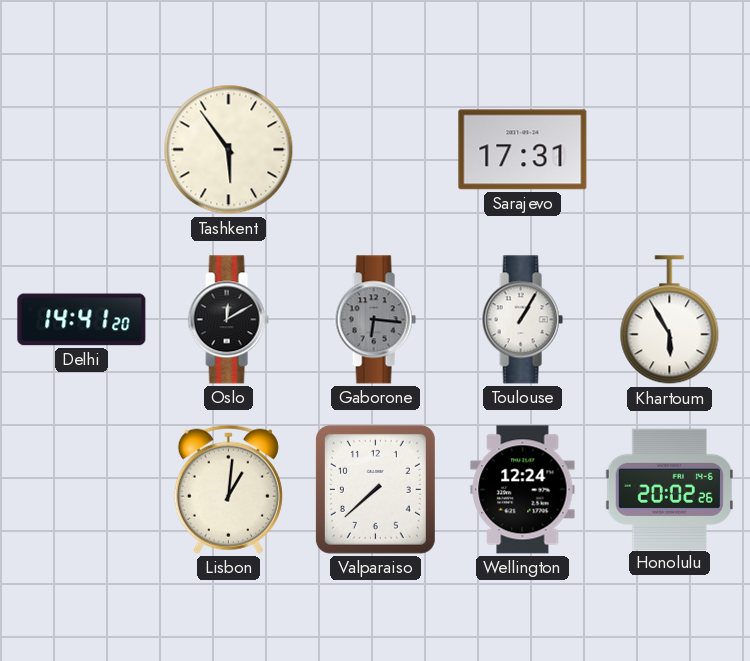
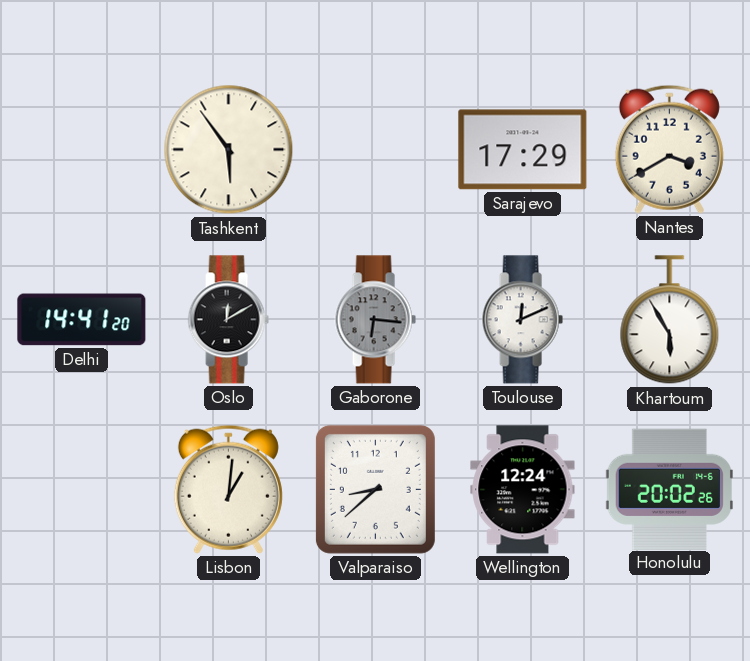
Sarajevo: 17:31 -> 17:29 (523, 150)
Nantes: none -> 3:40 (669, 149)
Toulouse: 1:05 -> 12:11 (522, 320)
Valparaiso: 7:38 -> 8:38 (375, 489)
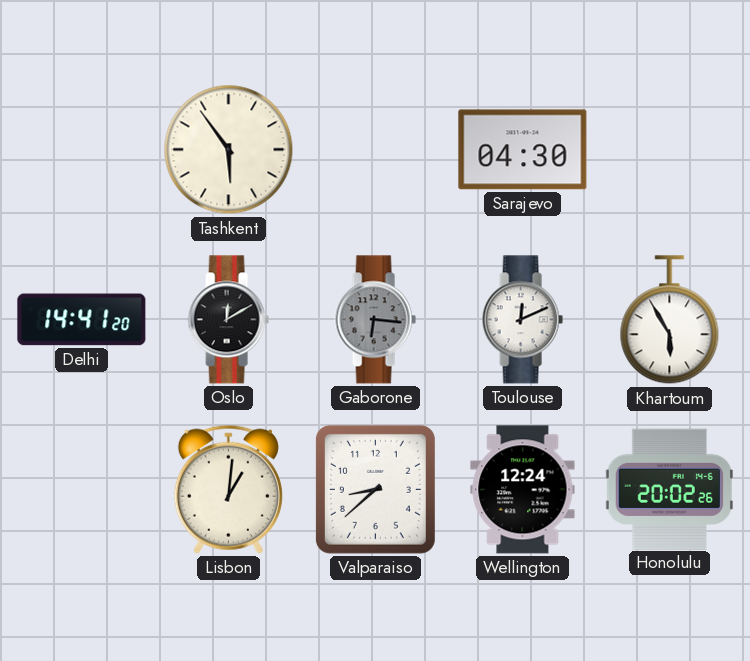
Sarajevo: 17:29 -> 04:30 (523, 150)
Nantes: 3:40 -> none (669, 149)
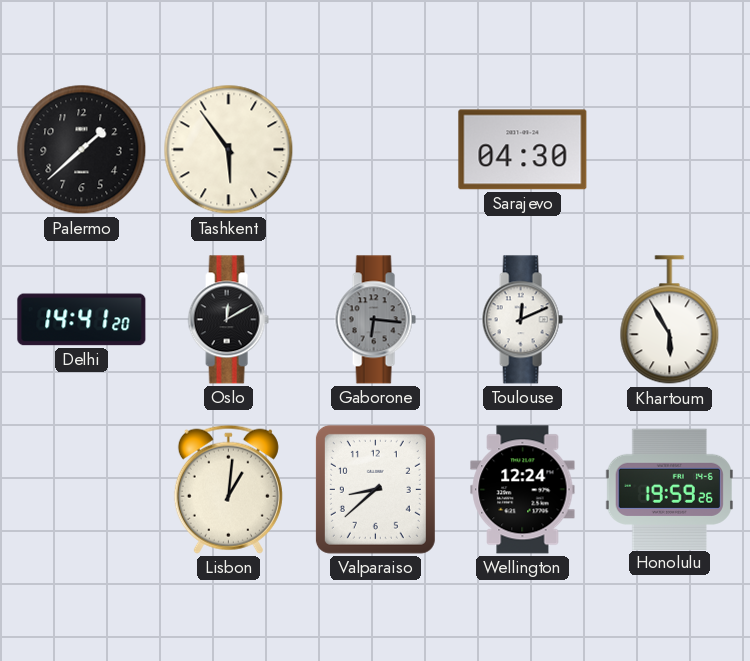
Palermo: none -> 1:38 (82, 150)
Honolulu: 20:02 -> 19:59 (669, 489)
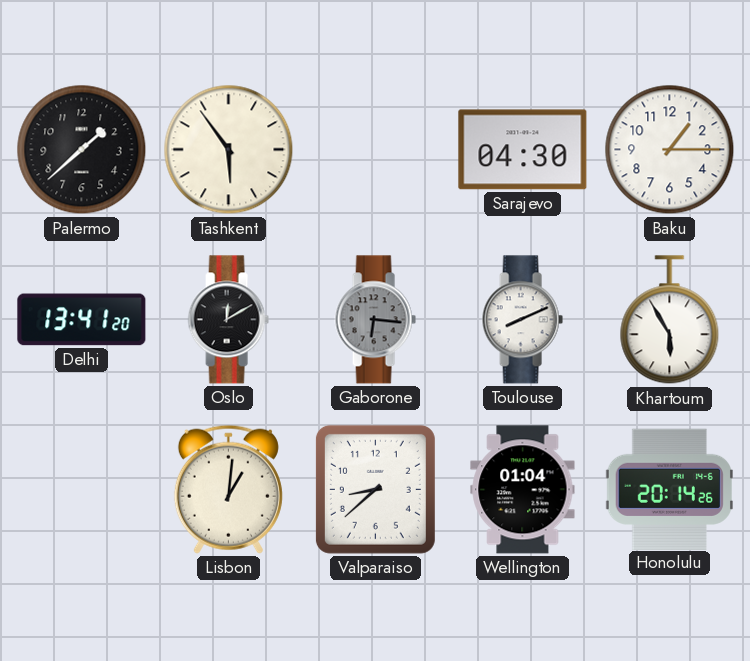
Baku: none -> 1:15 (670, 150)
Delhi: 14:41 -> 13:41 (82, 320)
Toulouse: 12:11 -> 8:11 (522, 320)
Wellington: 12:24 -> 01:04 (523, 490)
Honolulu: 19:59 -> 20:14 (669, 489)
